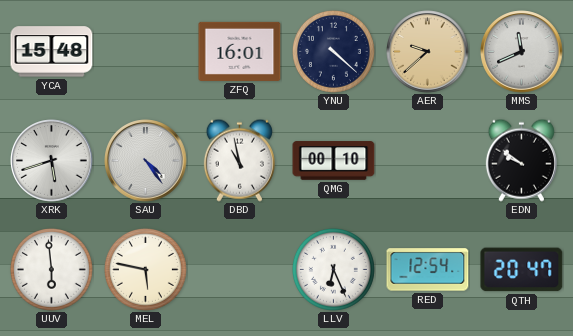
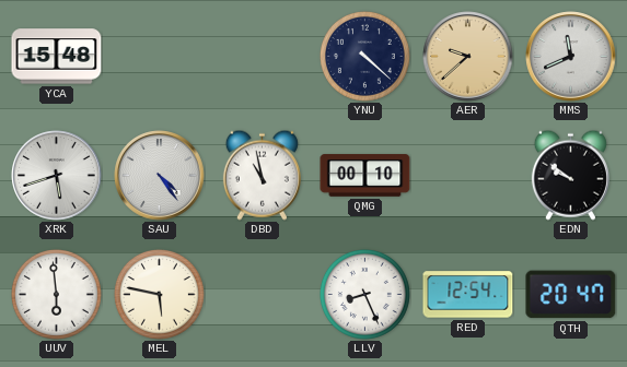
ZFQ: 16:01 -> none (240, 51)
LLV: 6:26 -> 8:26 (364, 294)
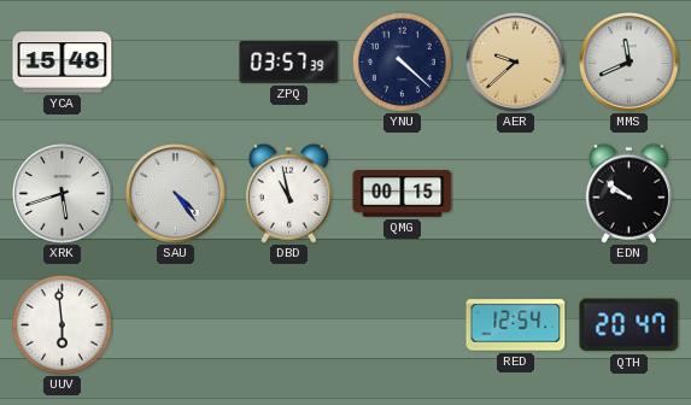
ZPQ: none -> 03:57 (289, 61)
QMG: 00:10 -> 00:15 (403, 194)
MEL: 5:47 -> none (159, 294)
LLV: 8:26 -> none (364, 294)
